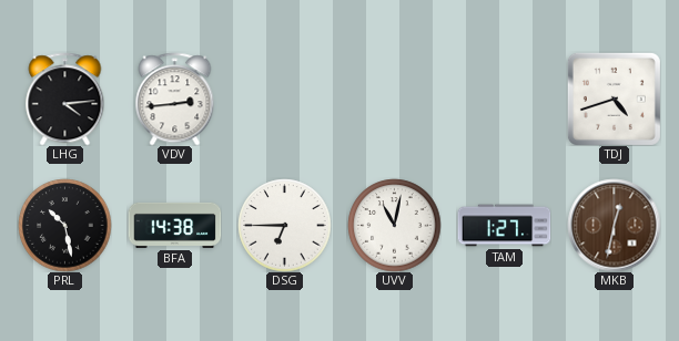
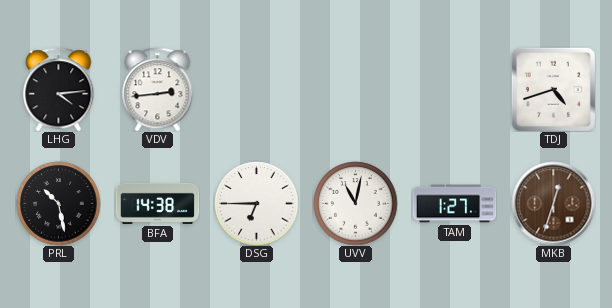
MKB: 12:32 -> 12:33 (553, 203)
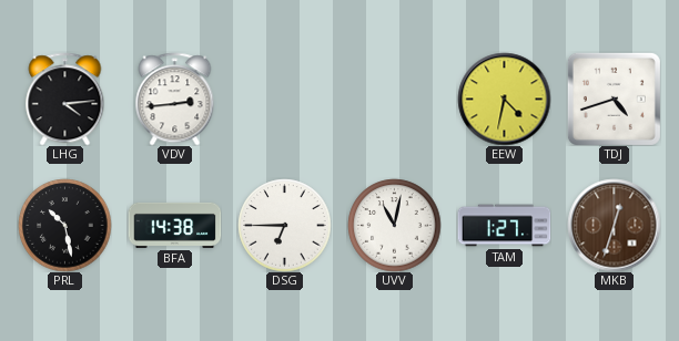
EEW: none -> 4:32 (504, 99)
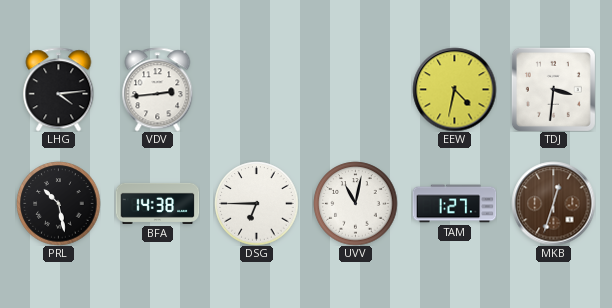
TDJ: 4:42 -> 3:31 (553, 89)
